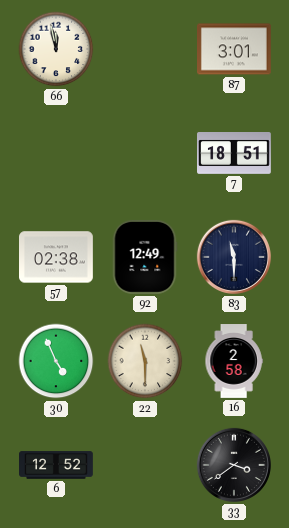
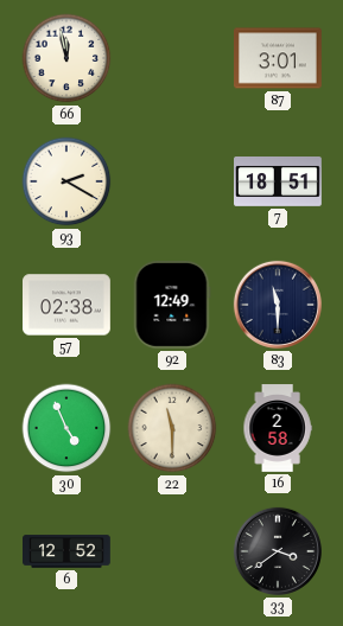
93: none -> 2:20 (66, 181)
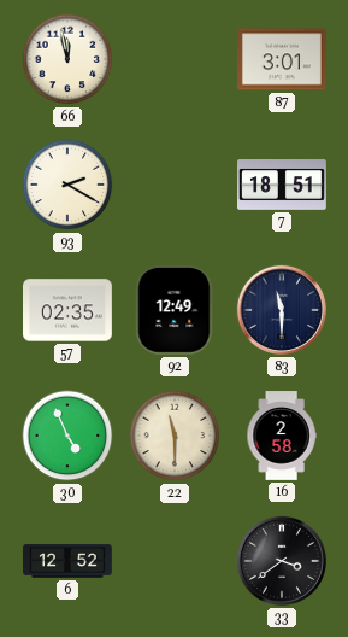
57: 02:38 -> 02:35 (69, 310)
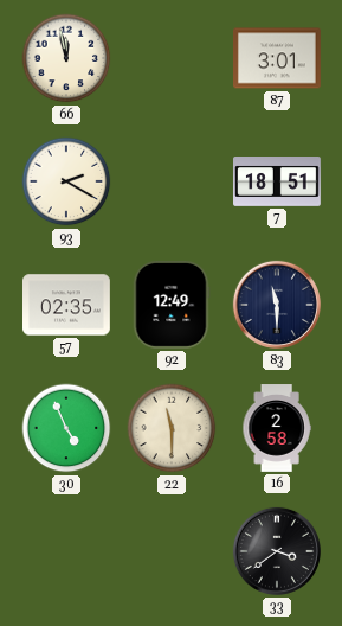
6: 12:52 -> none (67, 561)
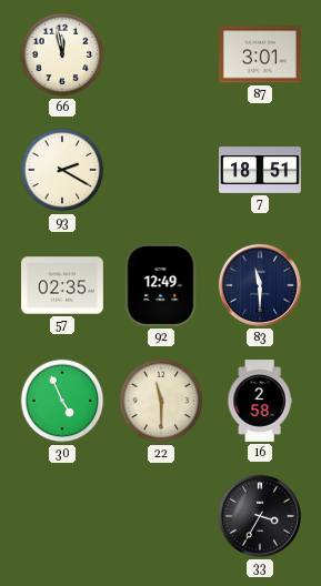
33: 3:39 -> 3:35 (260, 516)
